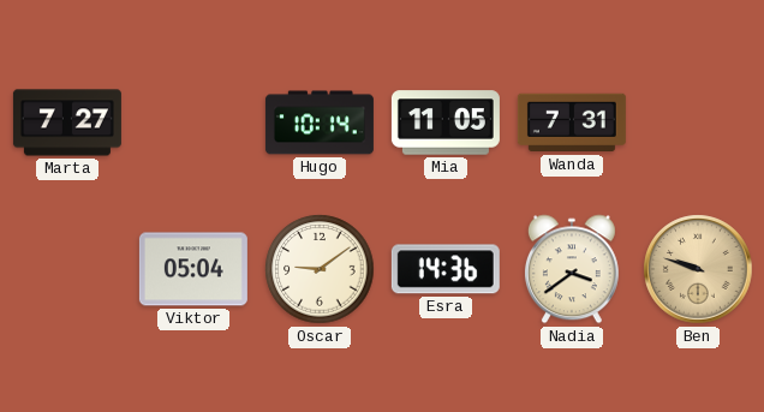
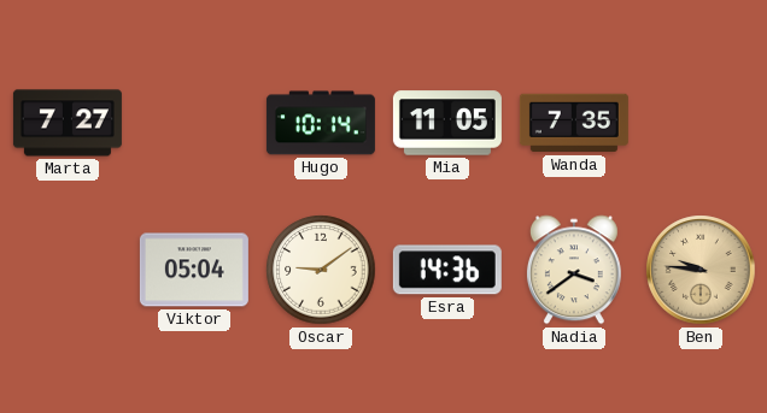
Wanda: 7:31 -> 7:35 (574, 123)
Ben: 9:48 -> 9:46 (701, 270)
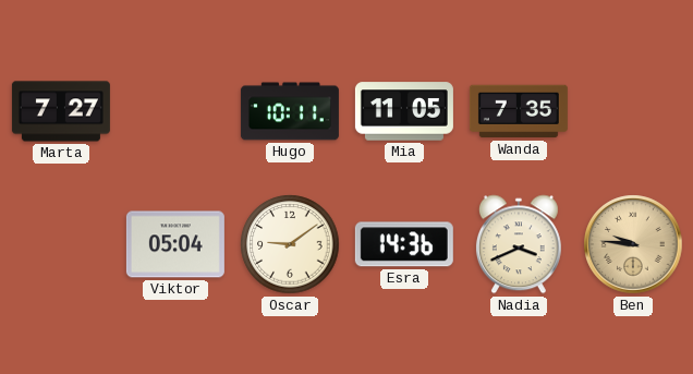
Hugo: 10:14 -> 10:11 (290, 111)
Nadia: 3:39 -> 3:41 (519, 244)
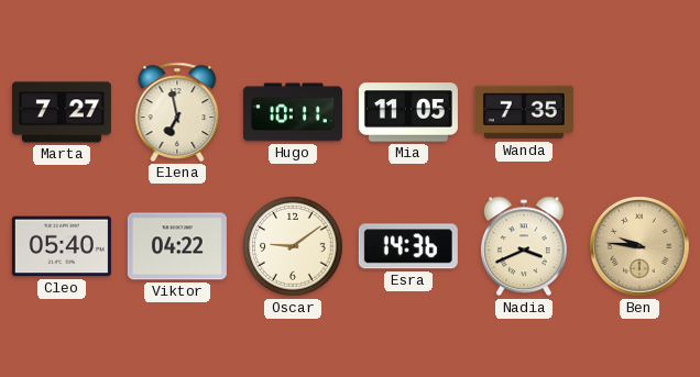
Elena: none -> 6:58 (177, 112)
Cleo: none -> 05:40 (62, 246)
Viktor: 05:04 -> 04:22 (177, 246)
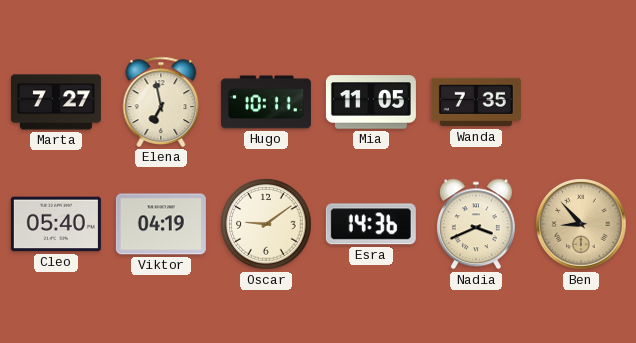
Viktor: 04:22 -> 04:19 (161, 224)
Ben: 9:46 -> 8:53 (581, 224)
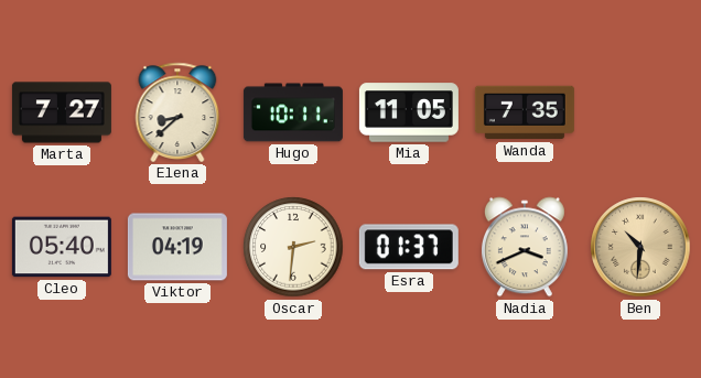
Elena: 6:58 -> 8:38 (177, 112)
Oscar: 9:09 -> 2:31 (293, 247)
Esra: 14:36 -> 01:37 (409, 247)
Ben: 8:53 -> 10:31 (640, 247)
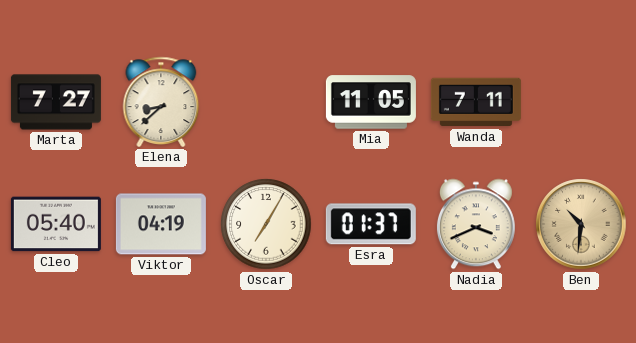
Hugo: 10:11 -> none (293, 112)
Wanda: 7:35 -> 7:11 (476, 102)
Oscar: 2:31 -> 7:05 (266, 224)
